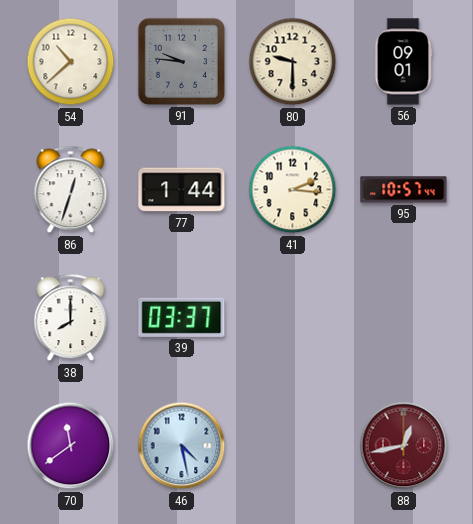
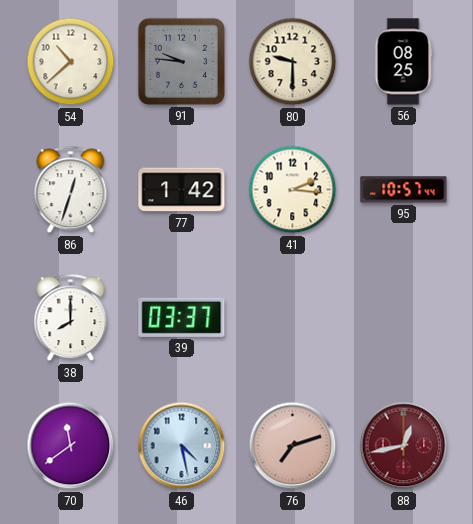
56: 09:01 -> 08:25 (403, 62)
77: 1:44 -> 1:42 (182, 190)
76: none -> 7:12 (293, 446)
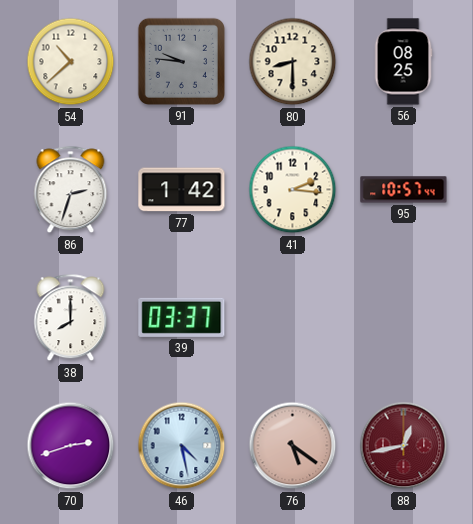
80: 9:30 -> 8:30 (293, 62)
86: 12:33 -> 2:33 (71, 190)
70: 11:39 -> 2:42 (71, 446)
76: 7:12 -> 5:21 (293, 446)
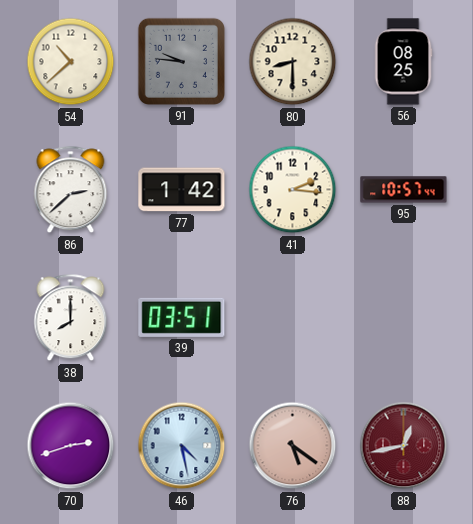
86: 2:33 -> 2:38 (71, 190)
39: 03:37 -> 03:51 (182, 317)
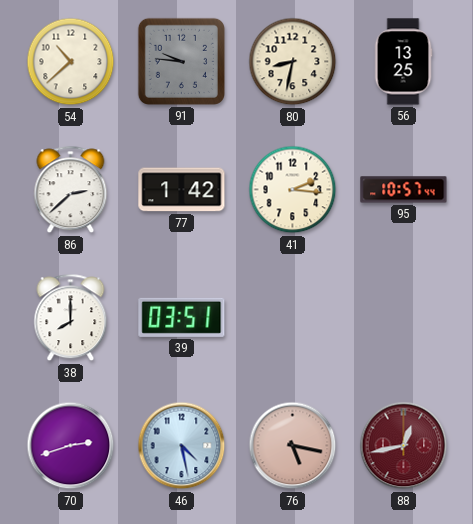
80: 8:30 -> 8:32 (293, 62)
56: 08:25 -> 13:25 (403, 62)
76: 5:21 -> 5:17 (293, 446)
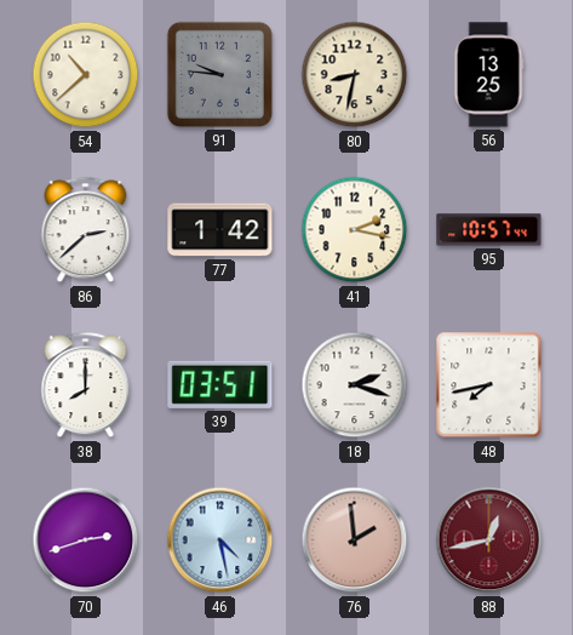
41: 2:16 -> 2:17 (355, 230)
18: none -> 2:18 (355, 385)
48: none -> 7:43 (489, 385)
76: 5:17 -> 1:59 (355, 540)
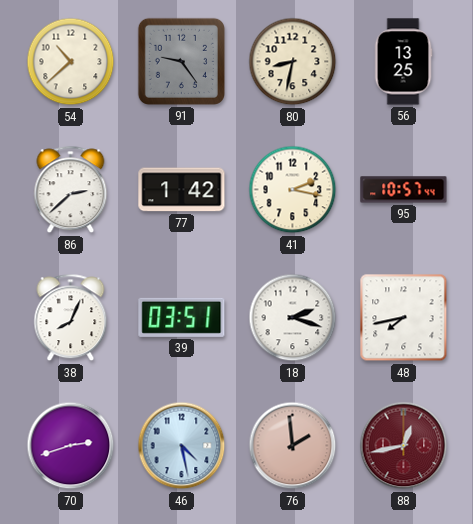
91: 9:46 -> 9:24 (181, 61)
38: 8:00 -> 8:04 (71, 318)
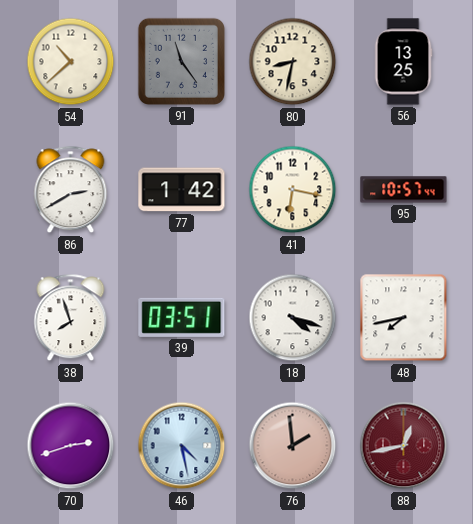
91: 9:24 -> 11:24 (181, 61)
86: 2:38 -> 2:40 (71, 190)
41: 2:17 -> 6:17 (293, 190)
38: 8:04 -> 7:57 (71, 318)
18: 2:18 -> 4:18 (293, 318)
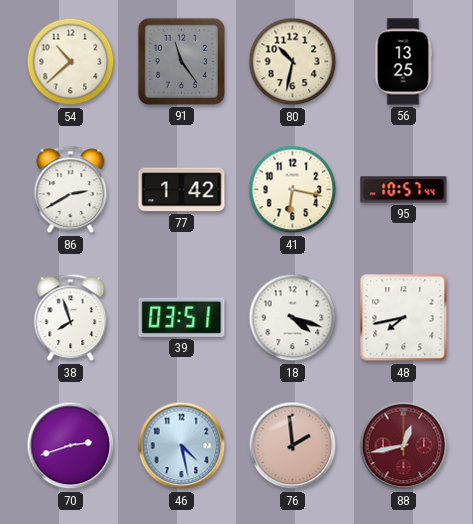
80: 8:32 -> 10:32 (293, 62)
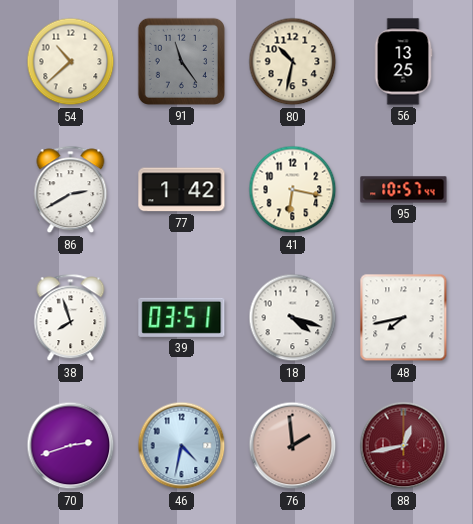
46: 4:28 -> 4:32 (182, 446)
